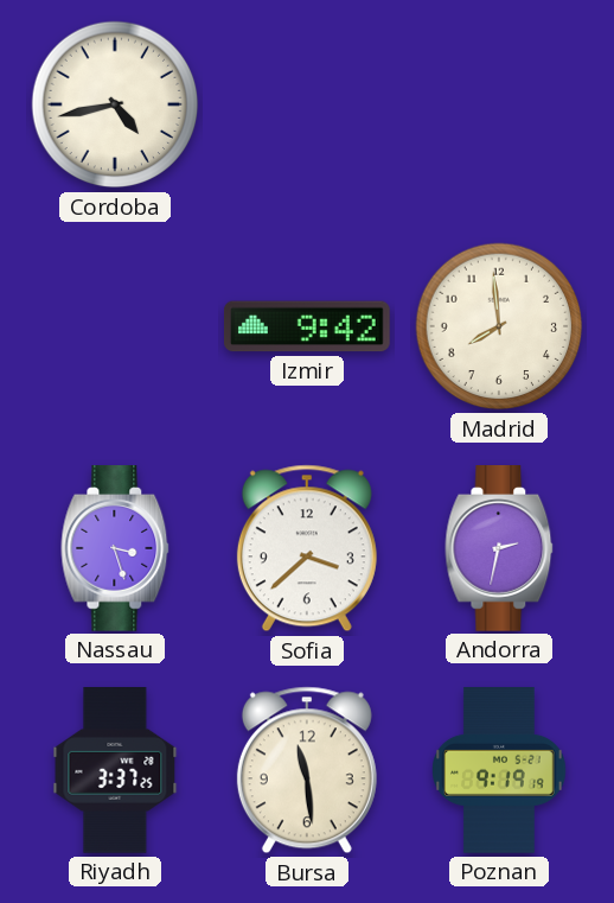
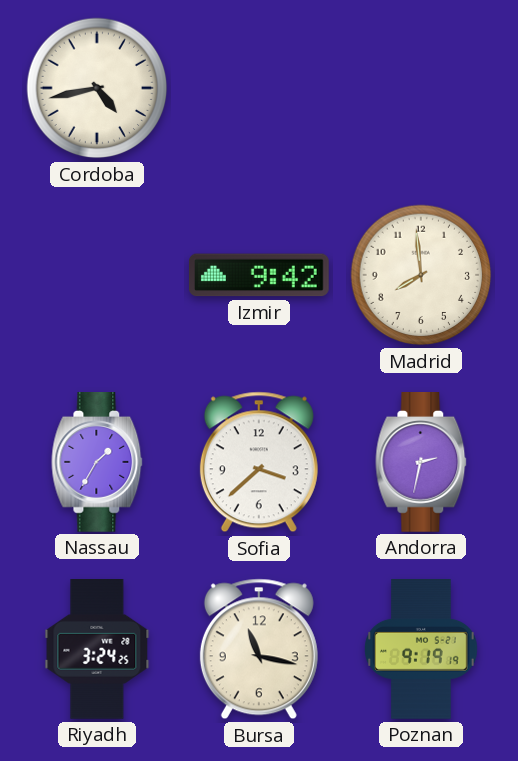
Nassau: 3:27 -> 1:35 (97, 463)
Riyadh: 3:37 -> 3:24 (97, 650)
Bursa: 11:29 -> 11:17 (259, 649)
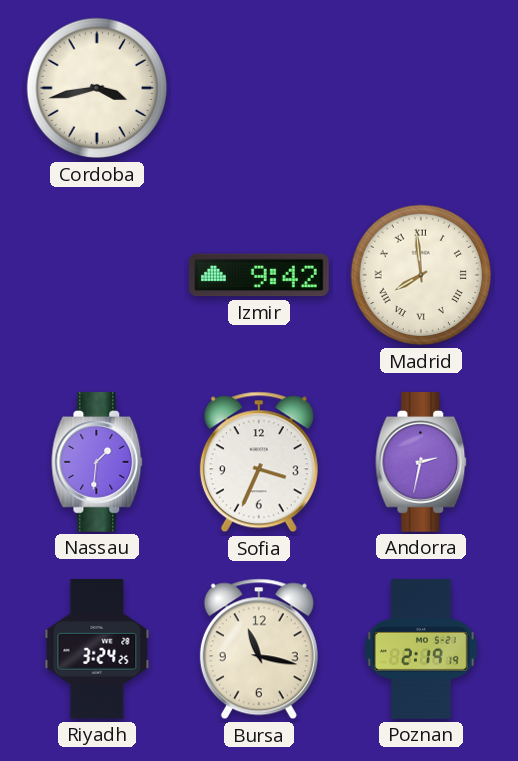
Cordoba: 4:43 -> 3:43 (97, 88)
Madrid numerals: Arabic -> Roman (421, 275)
Nassau: 1:35 -> 1:31 (97, 463)
Sofia: 3:38 -> 3:34 (259, 462)
Poznan: 9:19 -> 2:19 (422, 650)
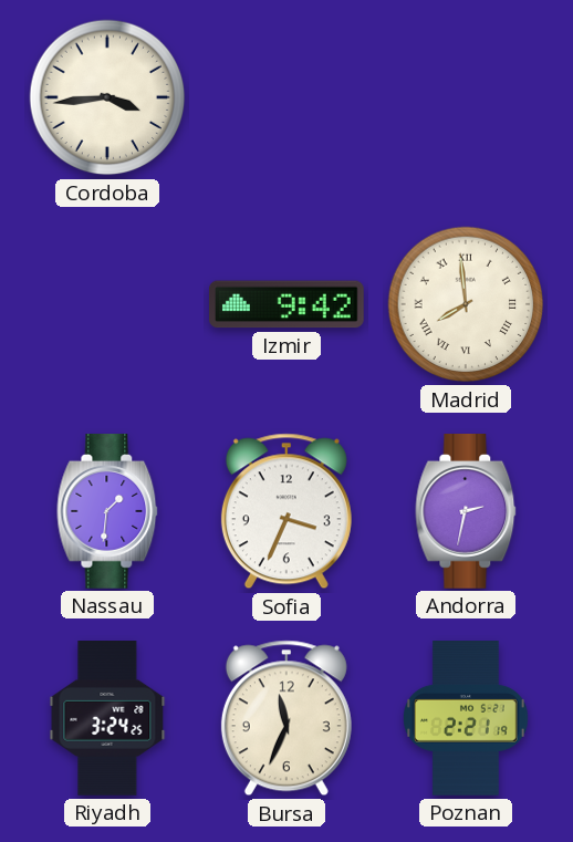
Cordoba: 3:43 -> 3:44 (107, 97)
Bursa: 11:17 -> 11:34 (286, 718)
Poznan: 2:19 -> 2:21 (467, 719)
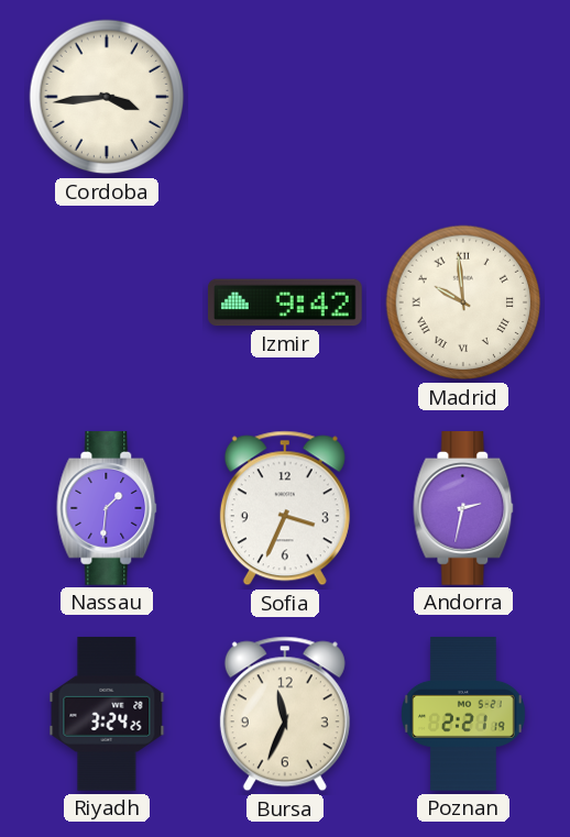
Madrid: 7:59 -> 9:59 (463, 302)
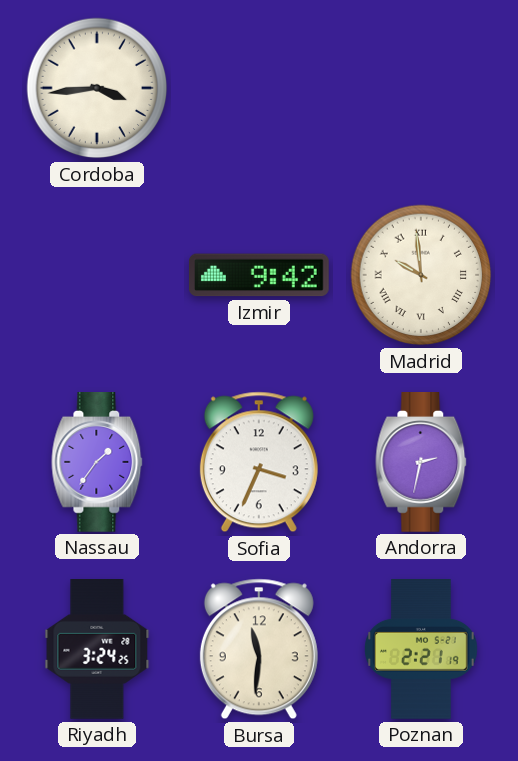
Nassau: 1:31 -> 1:36 (97, 463)
Bursa: 11:34 -> 11:31 (259, 649)
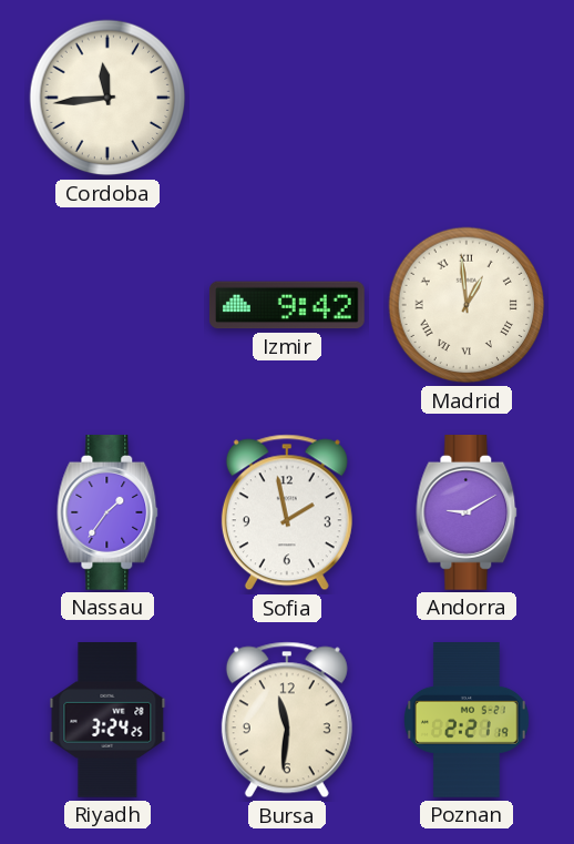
Cordoba: 3:44 -> 11:44 (107, 98)
Madrid: 9:59 -> 12:59 (467, 305)
Sofia: 3:34 -> 1:58 (287, 512)
Andorra: 2:32 -> 9:10 (467, 513)
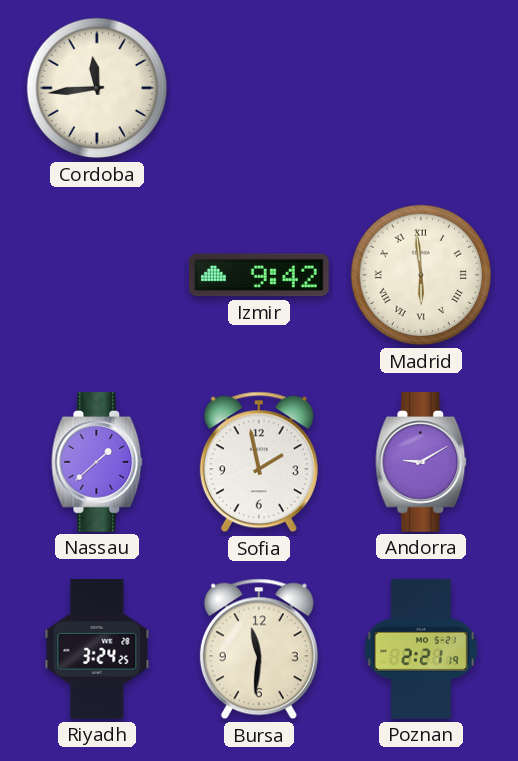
Madrid: 12:59 -> 5:59 (421, 275)
Nassau: 1:36 -> 1:38 (97, 463)
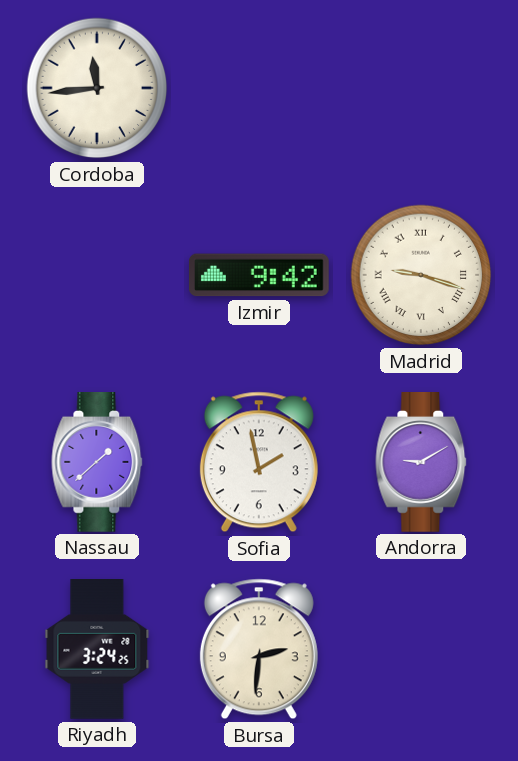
Madrid: 5:59 -> 9:18 (421, 275)
Bursa: 11:31 -> 2:31 (259, 649)
Poznan: 2:21 -> none (422, 650)
